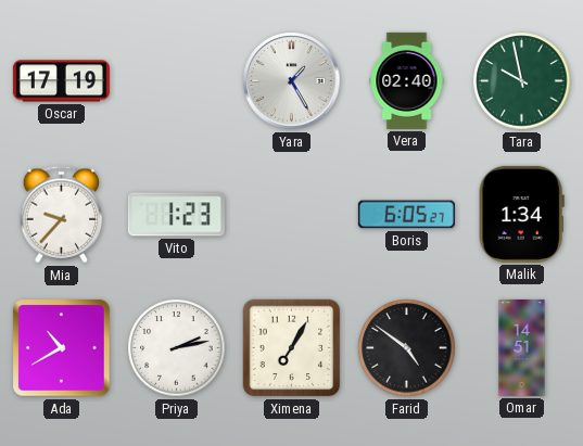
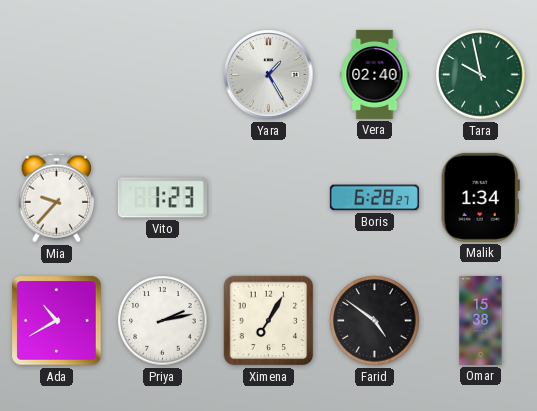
Oscar: 17:19 -> none (61, 81)
Boris: 6:05 -> 6:28 (374, 198)
Omar: 14:51 -> 15:38 (481, 320)
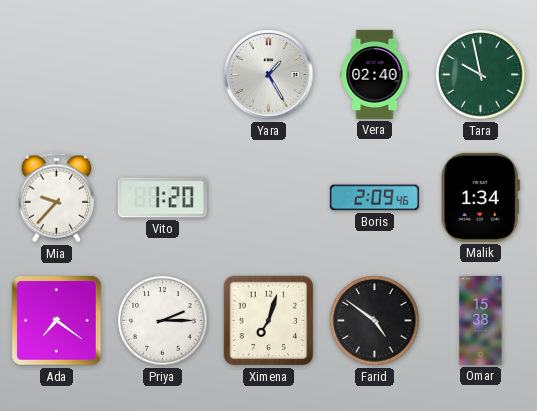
Vito: 1:23 -> 1:20 (162, 198)
Boris: 6:28 -> 2:09 (374, 198)
Ada: 10:40 -> 7:21 (57, 321)
Priya: 2:13 -> 2:15 (163, 321)
Ximena: 7:05 -> 7:03 (269, 321)
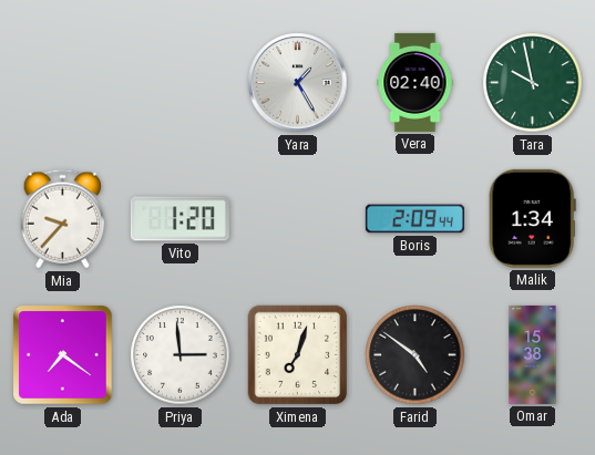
Boris: 2:09:46 -> 2:09:44 (414, 219)
Priya: 2:15 -> 2:59 (181, 355)
